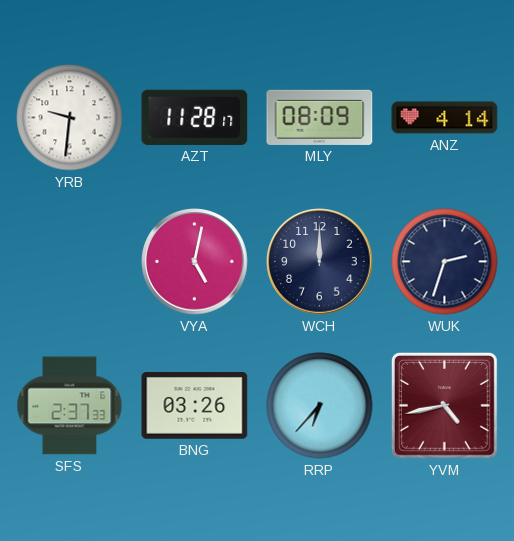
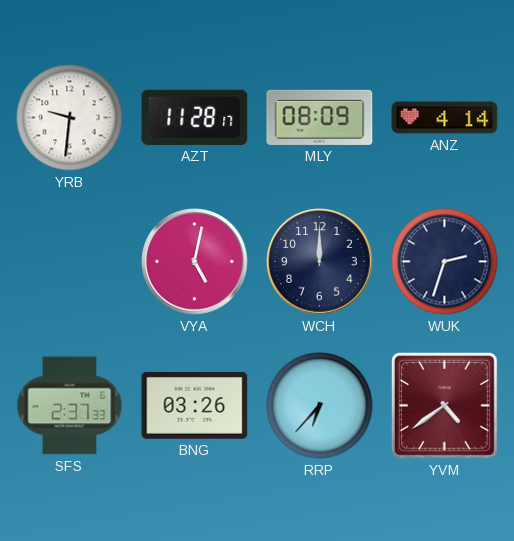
YVM: 4:43 -> 4:39 (444, 405)
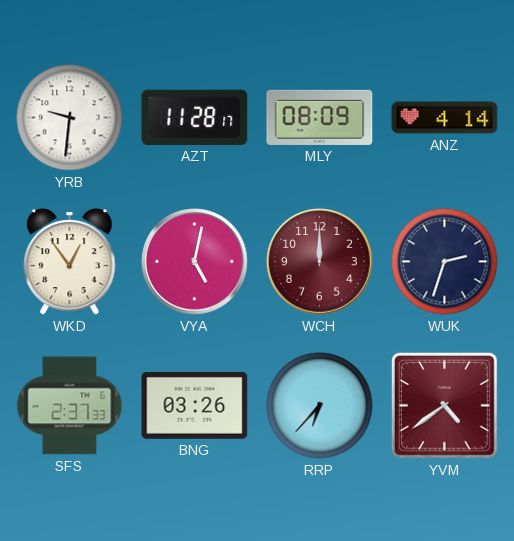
WKD: none -> 12:54 (70, 262)
WCH dial: navy -> burgundy (320, 262)
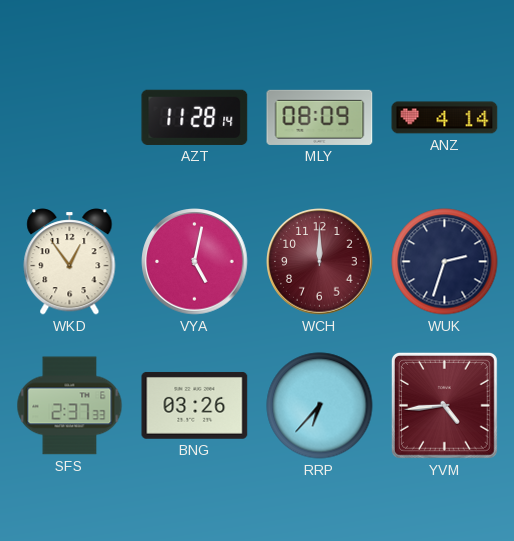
YRB: 9:31 -> none (70, 118)
AZT: 11:28:17 -> 11:28:14 (195, 117)
YVM: 4:39 -> 4:44 (444, 405)
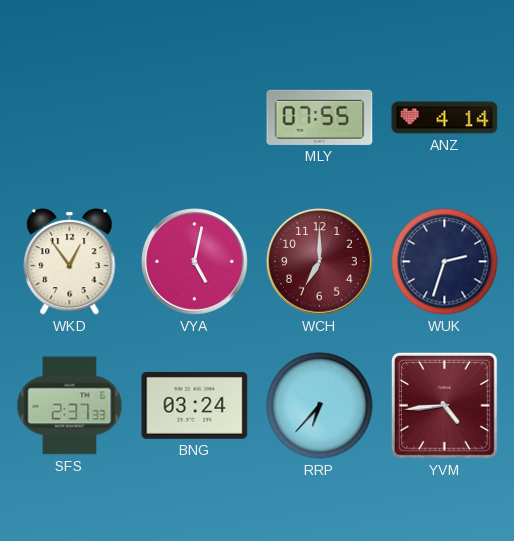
AZT: 11:28 -> none (195, 117)
MLY: 08:09 -> 07:55 (320, 117)
WCH: 12:00 -> 7:00 (320, 262)
BNG: 03:26 -> 03:24 (195, 405)
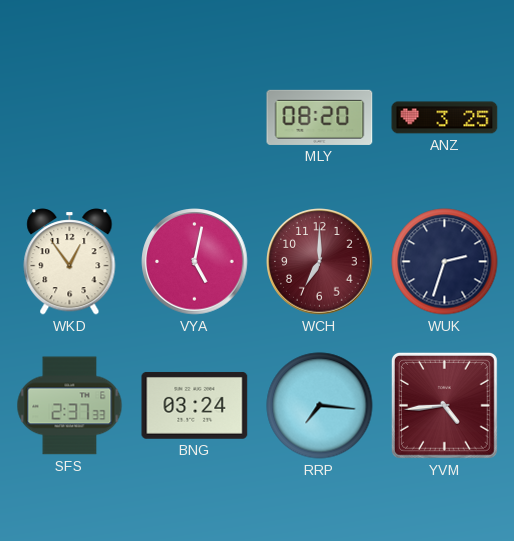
MLY: 07:55 -> 08:20 (320, 117)
ANZ: 4:14 -> 3:25 (445, 118)
RRP: 6:37 -> 7:16 (320, 406)
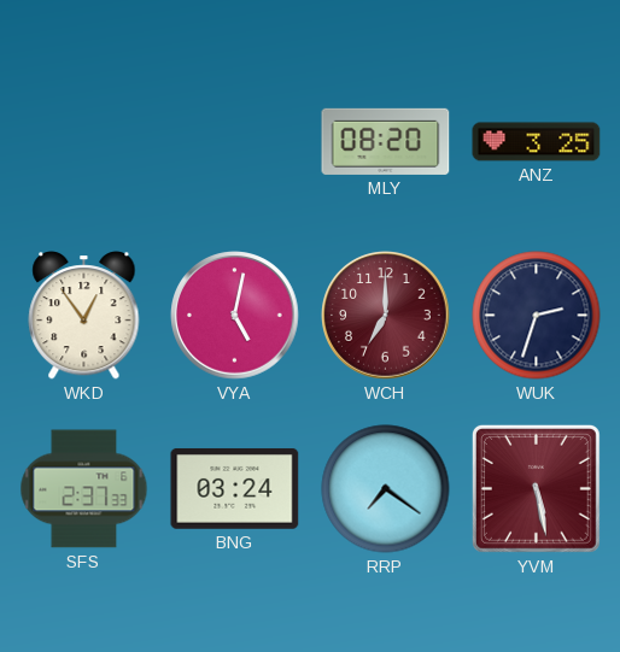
RRP: 7:16 -> 7:21 (386, 489)
YVM: 4:44 -> 5:28 (536, 488)
